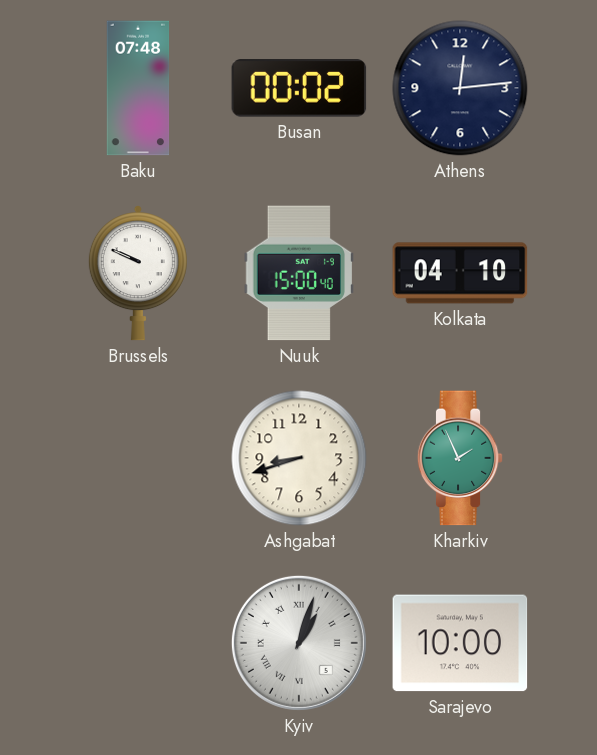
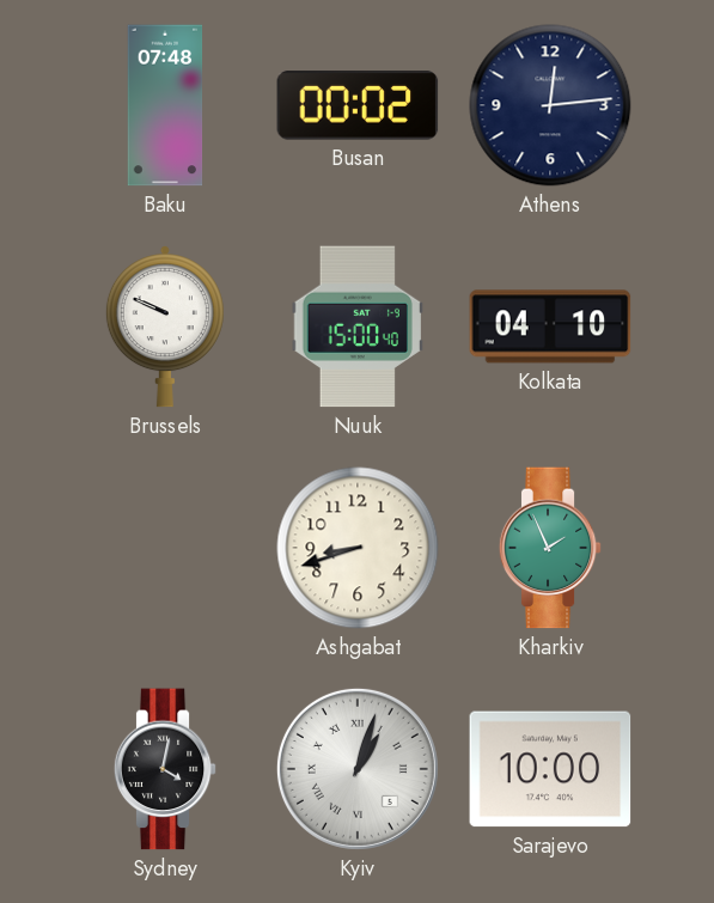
Sydney: none -> 4:02 (165, 769)
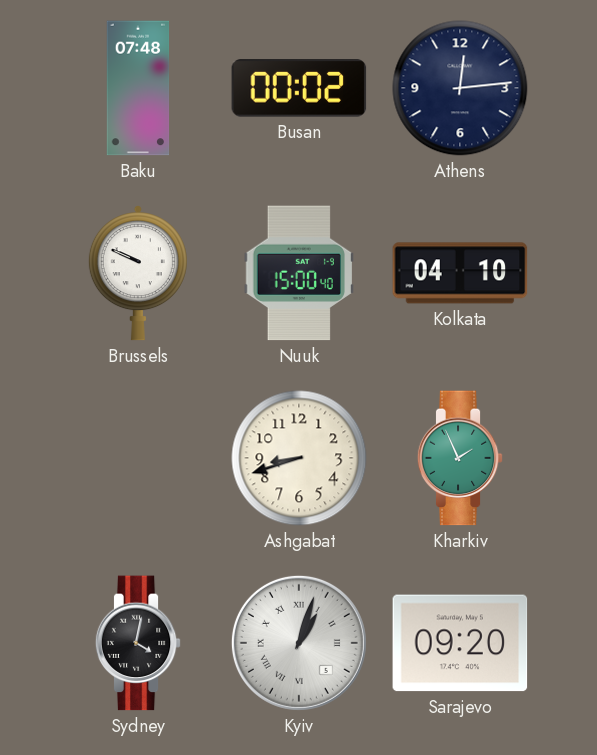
Sarajevo: 10:00 -> 09:20 (460, 643)
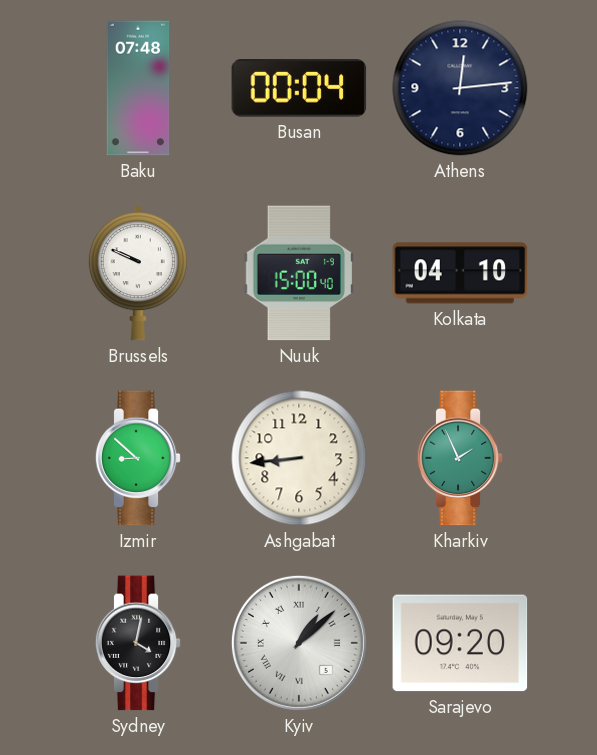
Busan: 00:02 -> 00:04 (299, 88)
Izmir: none -> 8:52 (138, 458)
Ashgabat: 8:42 -> 8:44 (299, 458)
Kyiv: 1:03 -> 1:08 (299, 643)
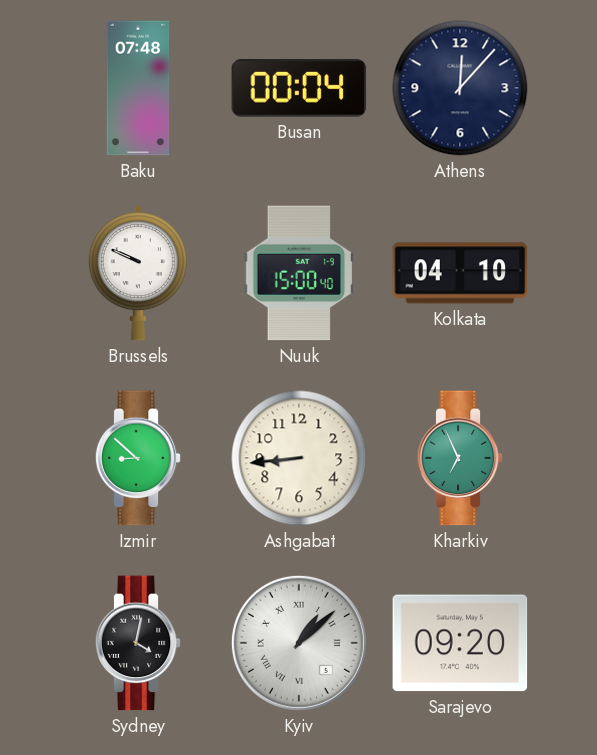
Athens: 12:14 -> 12:07 (460, 88)
Kharkiv: 1:56 -> 6:56 (460, 458)
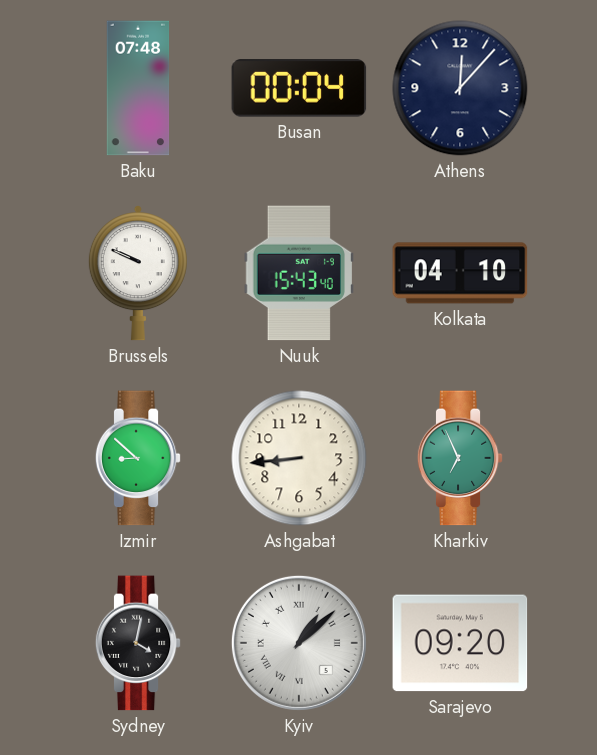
Nuuk: 15:00 -> 15:43 (298, 273)
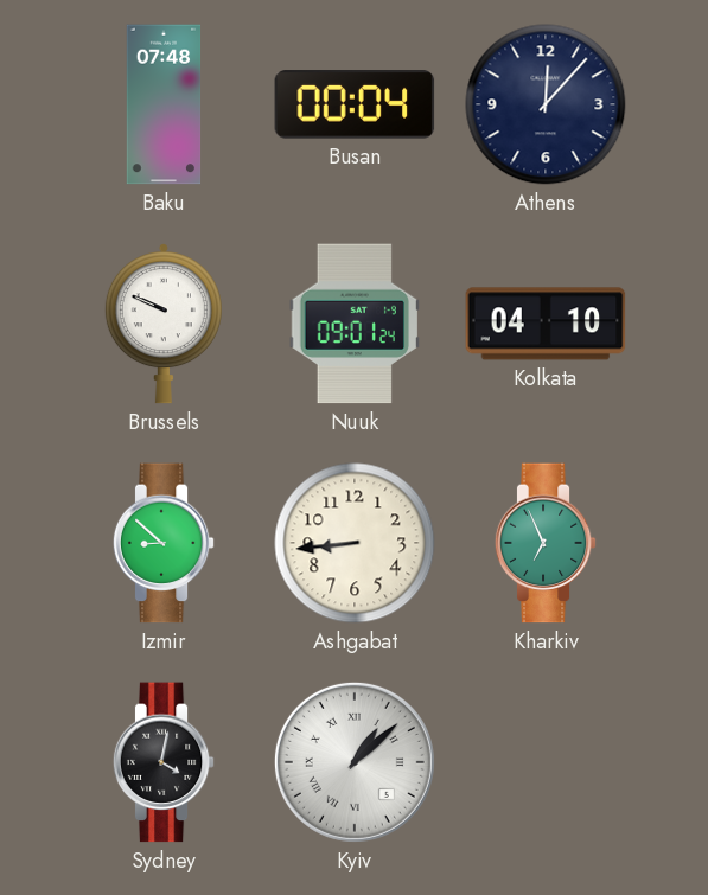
Nuuk: 15:43 -> 09:01 (353, 324)
Sarajevo: 09:20 -> none (460, 643)
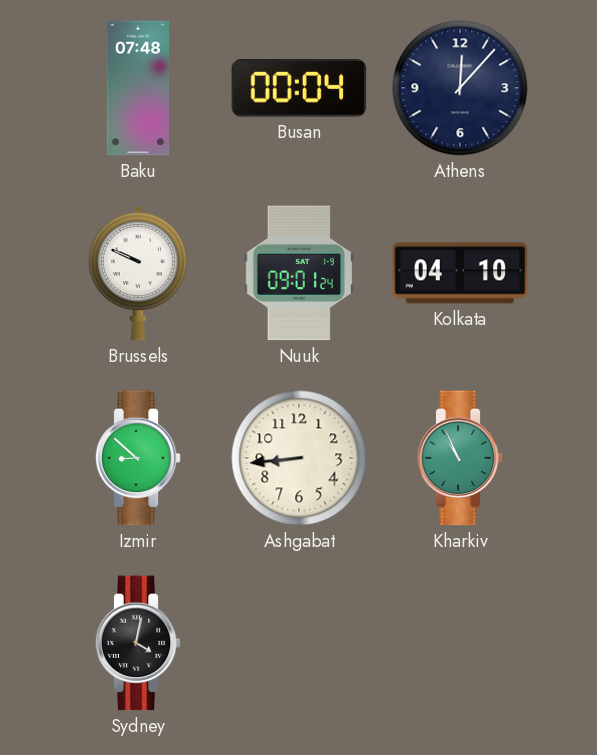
Kharkiv: 6:56 -> 10:56 (460, 458)
Kyiv: 1:08 -> none (355, 762)
